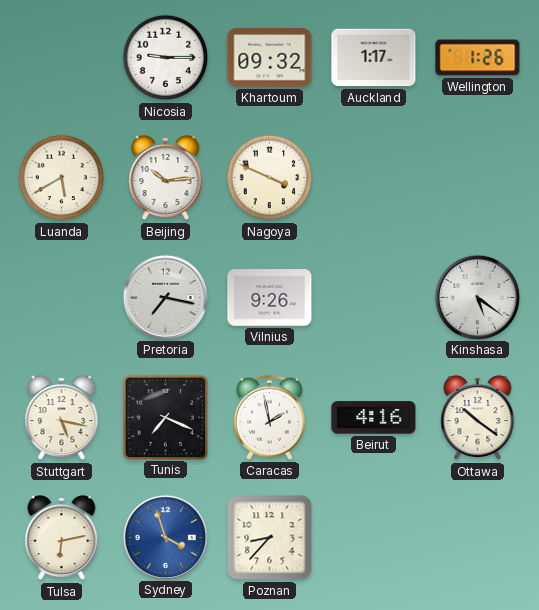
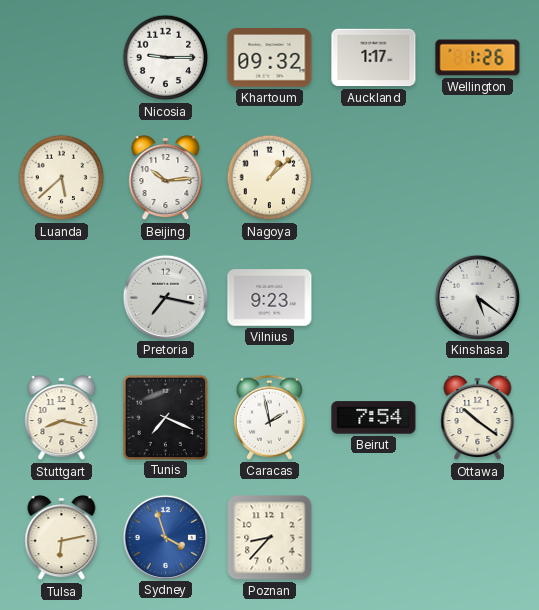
Luanda: 5:40 -> 5:38 (62, 178)
Nagoya: 3:49 -> 1:08 (270, 178)
Vilnius: 9:26 -> 9:23 (270, 298)
Stuttgart: 5:17 -> 8:17 (62, 418)
Beirut: 4:16 -> 7:54 (374, 418)
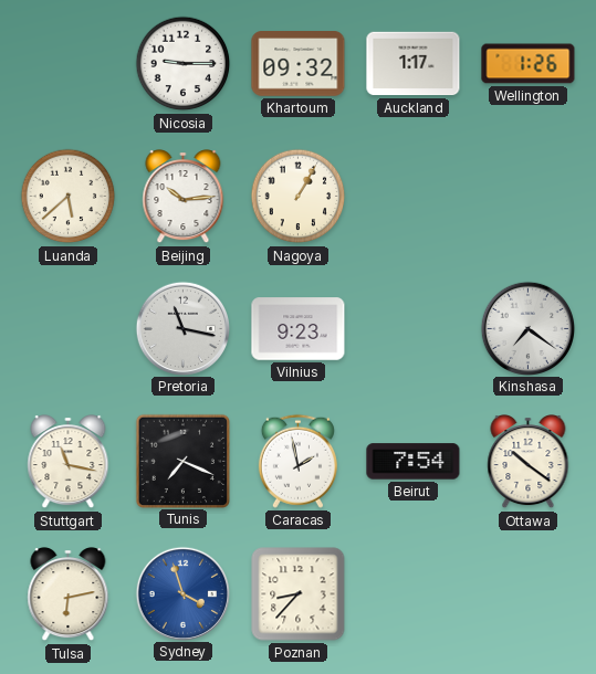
Nagoya: 1:08 -> 1:05 (299, 197)
Pretoria: 7:17 -> 11:17 (182, 328)
Kinshasa: 5:21 -> 7:21 (527, 328)
Stuttgart: 8:17 -> 11:17 (69, 462)
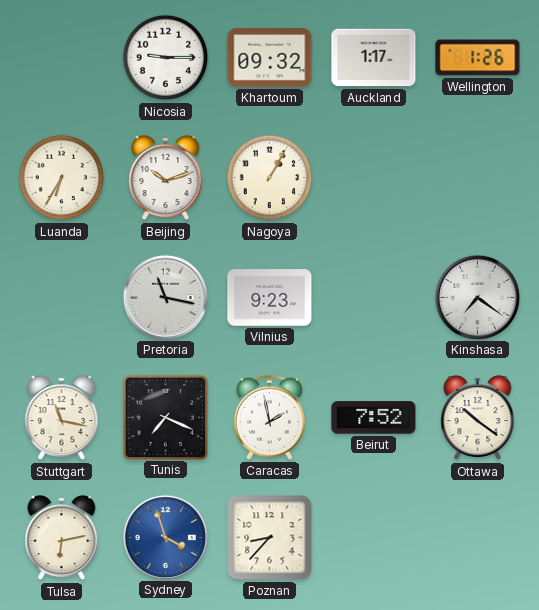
Luanda: 5:38 -> 6:35 (62, 178)
Beijing: 10:14 -> 10:12 (166, 178)
Beirut: 7:54 -> 7:52 (374, 418)
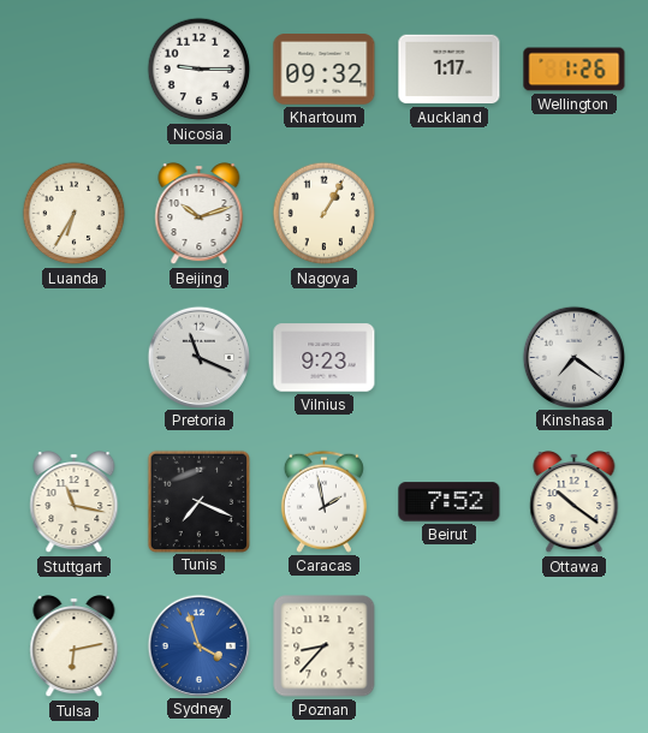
Pretoria: 11:17 -> 11:19 (198, 357)
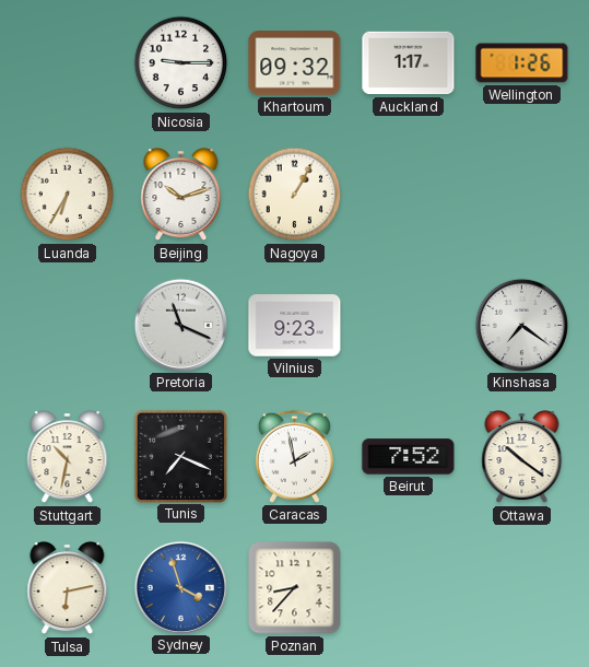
Stuttgart: 11:17 -> 10:32 (68, 457)
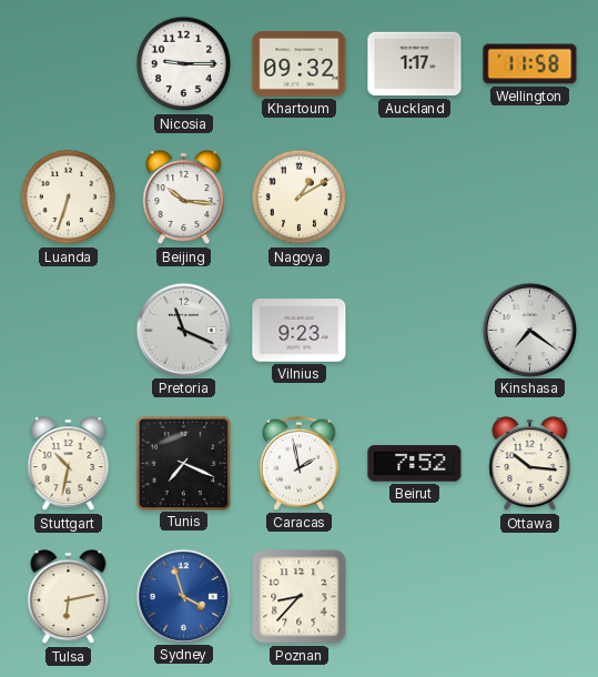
Wellington: 1:26 -> 11:58 (530, 64)
Luanda: 6:35 -> 6:33 (69, 198)
Beijing: 10:12 -> 10:16 (184, 198)
Nagoya: 1:05 -> 1:10 (300, 198)
Ottawa: 10:21 -> 10:16 (530, 464)
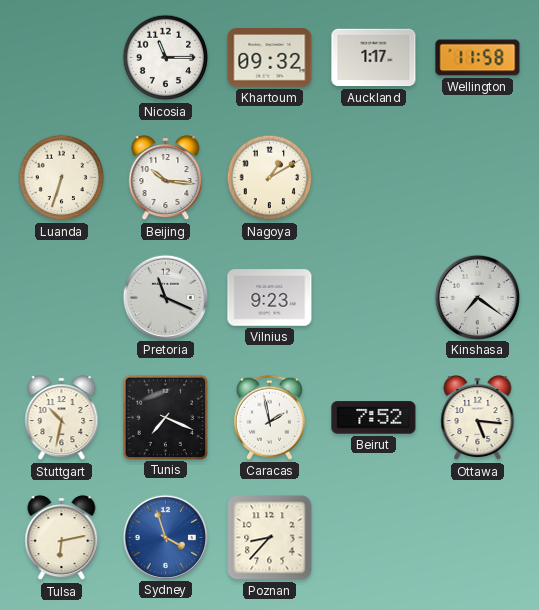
Nicosia: 9:15 -> 11:15 (166, 58)
Ottawa: 10:16 -> 5:16 (478, 418)
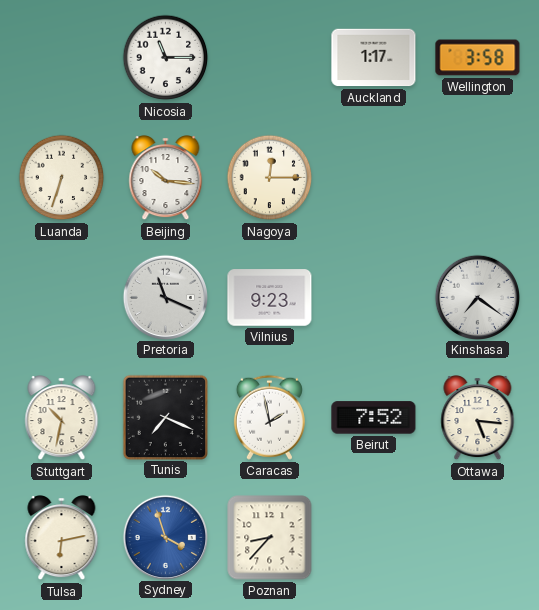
Khartoum: 09:32 -> none (270, 58)
Wellington: 11:58 -> 3:58 (478, 58)
Nagoya: 1:10 -> 12:15 (270, 178)
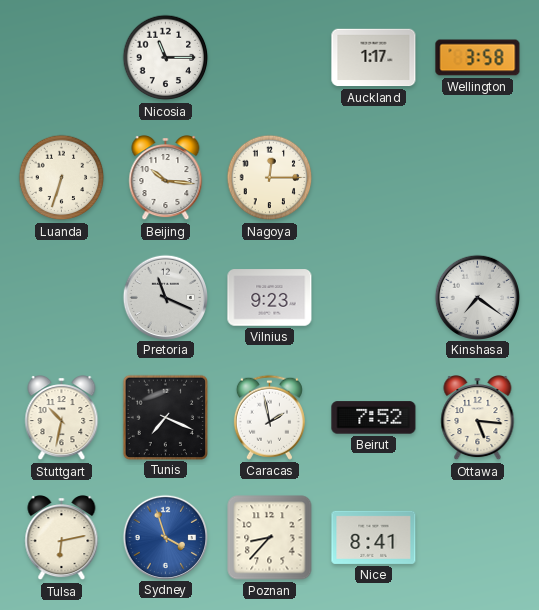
Nice: none -> 8:41 (374, 537)
